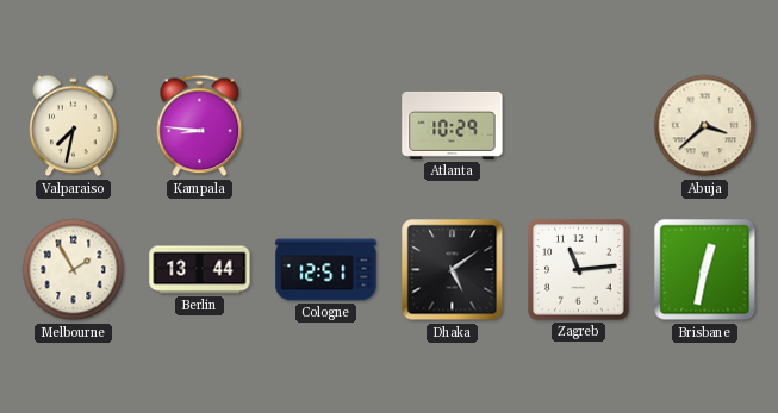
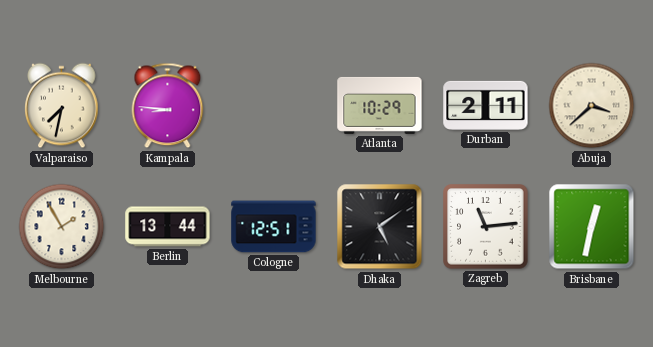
Durban: none -> 2:11 (486, 105)
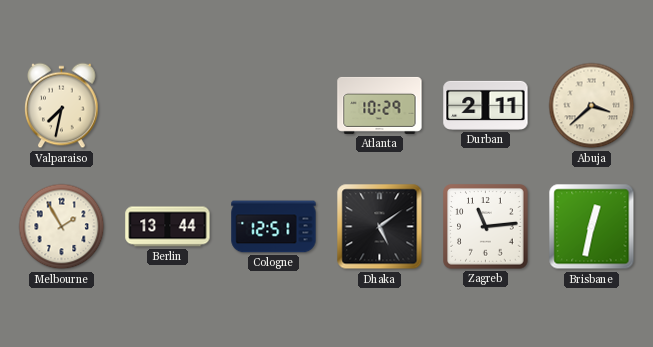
Kampala: 8:46 -> none (168, 106)
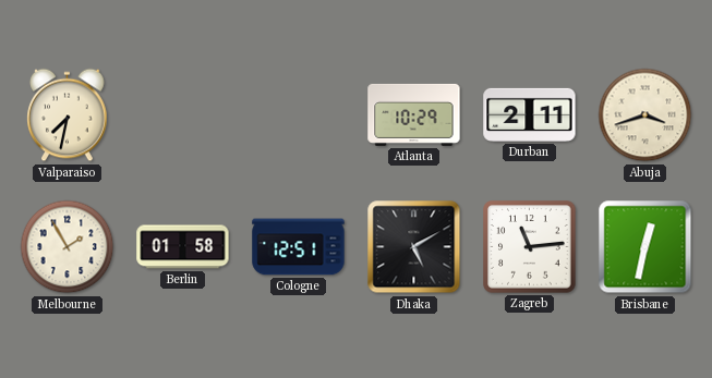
Abuja: 3:38 -> 3:42 (645, 115)
Berlin: 13:44 -> 01:58 (183, 247)
Dhaka: 5:09 -> 5:10 (414, 247)
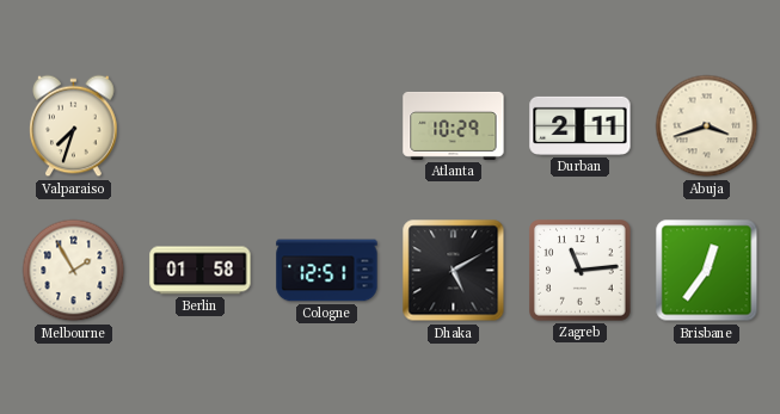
Valparaiso: 7:32 -> 7:33 (74, 126)
Brisbane: 12:32 -> 12:36 (707, 271)
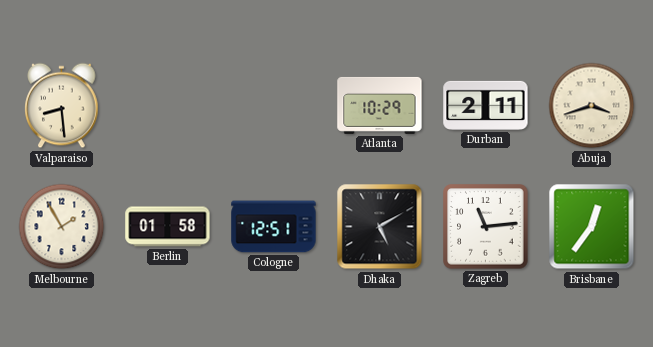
Valparaiso: 7:33 -> 8:29 (62, 106)
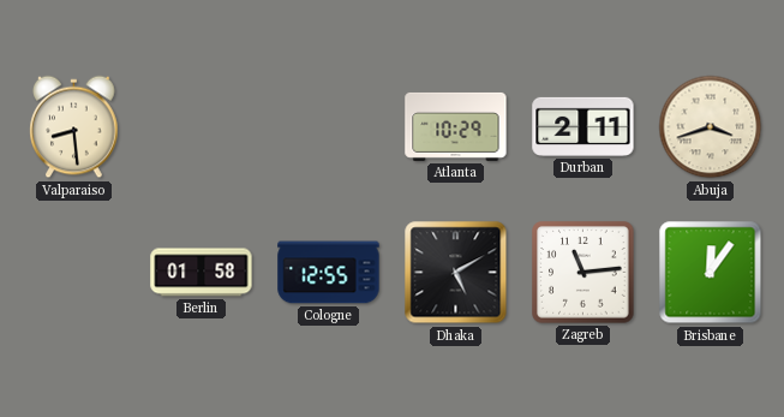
Melbourne: 1:55 -> none (62, 227)
Cologne: 12:51 -> 12:55 (329, 273)
Brisbane: 12:36 -> 12:06 (711, 273)
